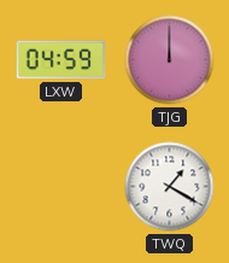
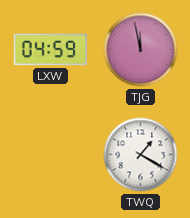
TJG: 12:00 -> 11:58 (141, 50)
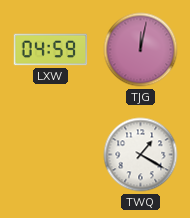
TJG: 11:58 -> 12:02 (141, 50)
